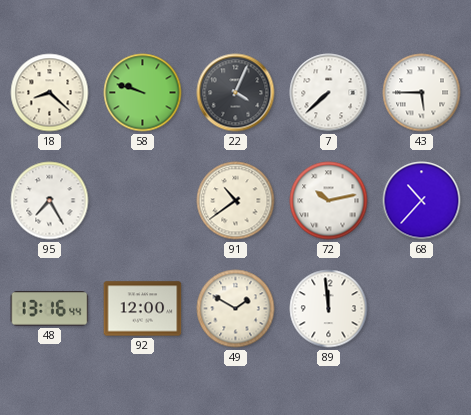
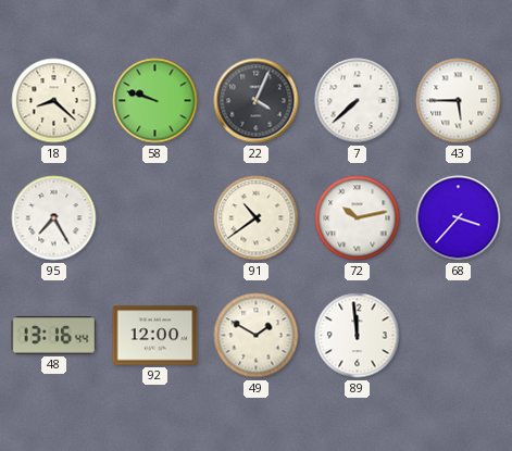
68: 10:37 -> 3:37 (459, 218)
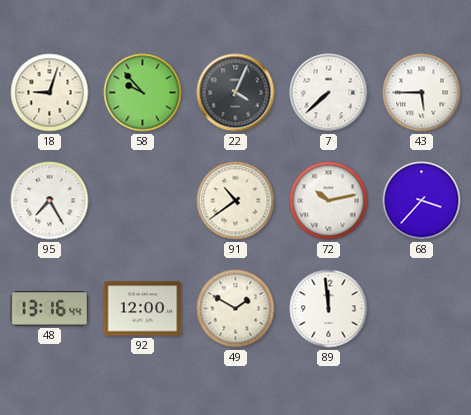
18: 8:22 -> 9:03 (50, 93)
58: 9:48 -> 9:53 (143, 93)
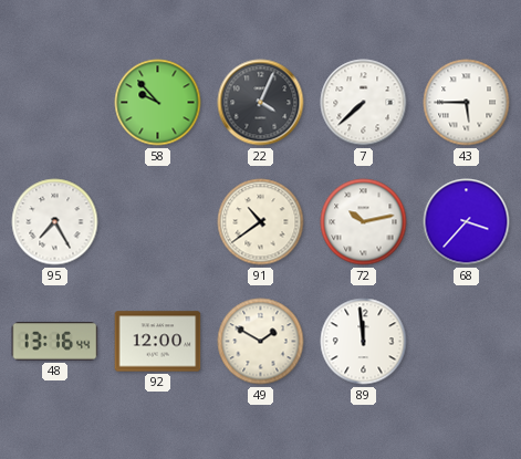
18: 9:03 -> none (50, 93)
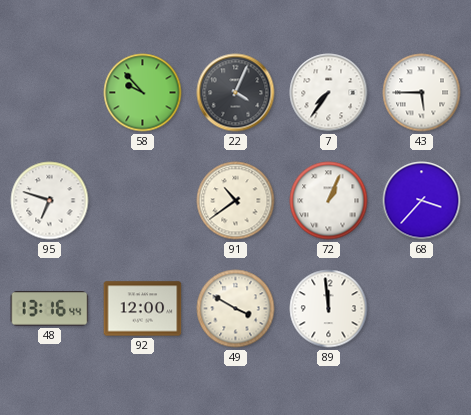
7: 7:38 -> 7:36 (329, 93)
95: 7:25 -> 6:48 (50, 201)
72: 10:13 -> 1:04 (329, 201)
49: 1:50 -> 3:50 (236, 309)
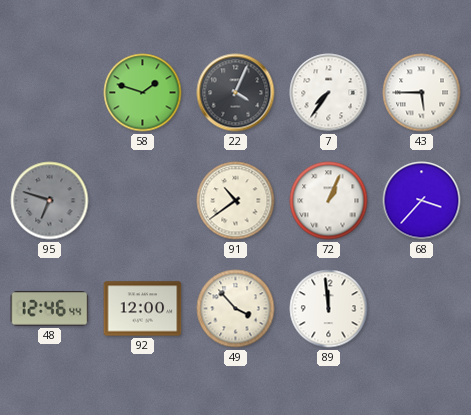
58: 9:53 -> 1:48 (143, 93)
95 dial: white -> grey (50, 201)
48: 13:16 -> 12:46 (50, 309)
49: 3:50 -> 3:53 (236, 309)
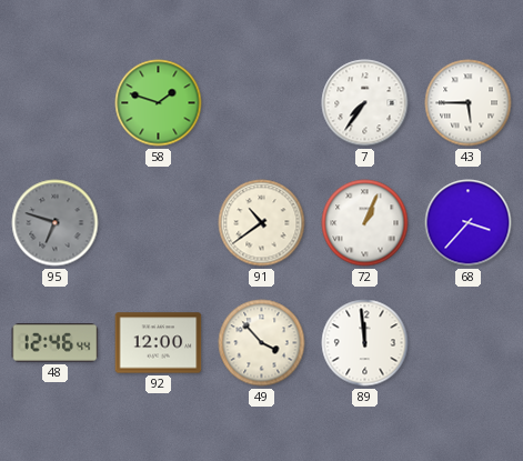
22: 4:04 -> none (236, 93)
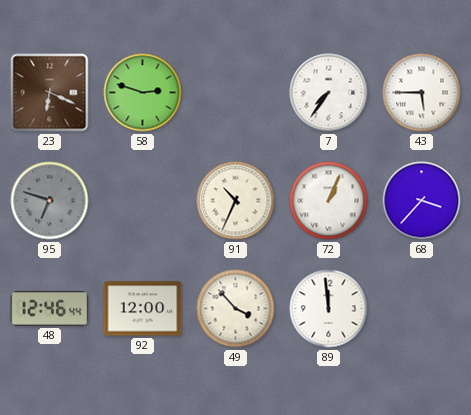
23: none -> 6:19 (50, 93)
58: 1:48 -> 2:48 (143, 93)
91: 10:39 -> 10:34 (236, 201)
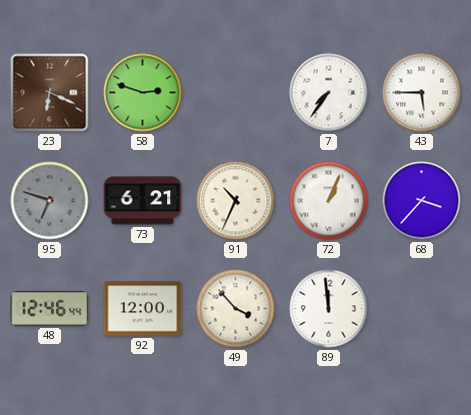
73: none -> 6:21 (143, 201)
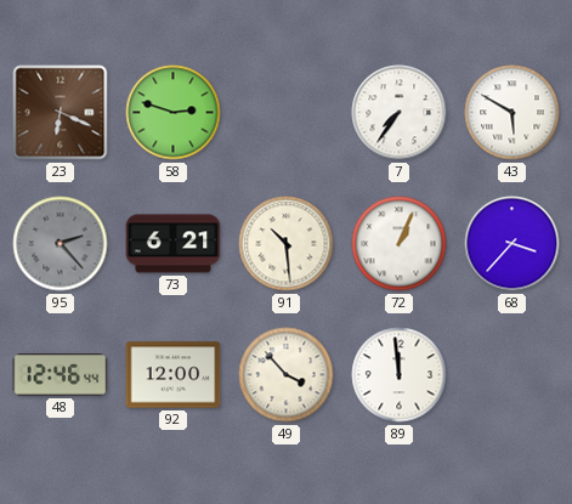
43: 5:45 -> 5:50 (512, 113)
95: 6:48 -> 2:23 (61, 244)
91: 10:34 -> 10:29 (287, 244)
